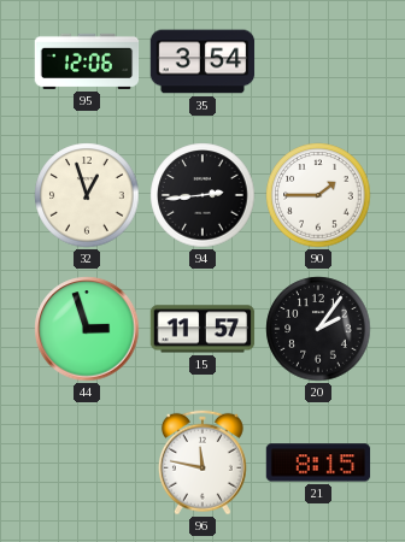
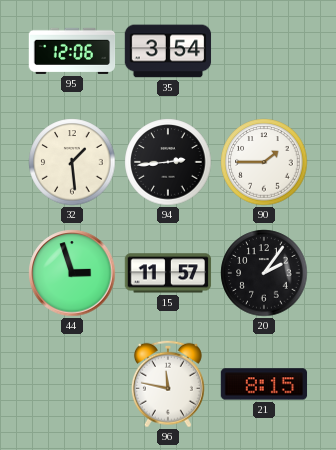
32: 12:57 -> 1:29 (72, 162)
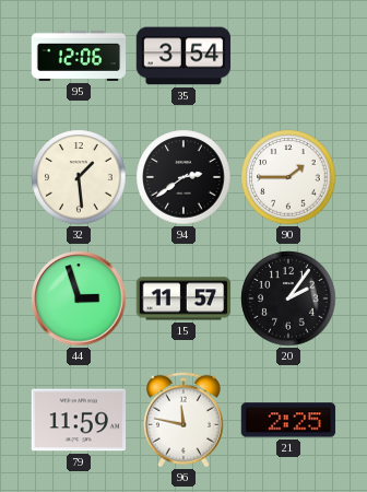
94: 2:44 -> 2:39 (183, 177)
79: none -> 11:59 (79, 420)
21: 8:15 -> 2:25 (288, 420)
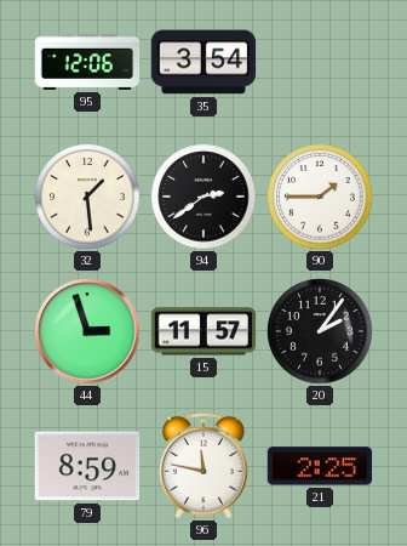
79: 11:59 -> 8:59 (87, 466)
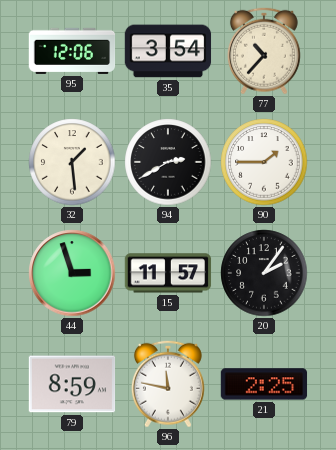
77: none -> 10:37 (264, 51)
94: 2:39 -> 2:40 (168, 162)
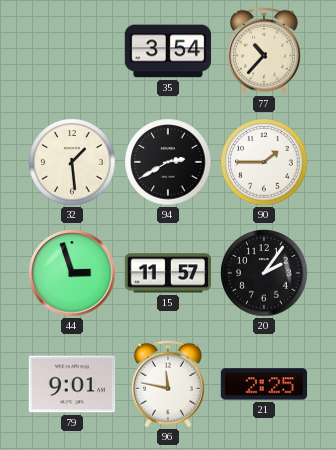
95: 12:06 -> none (72, 51)
79: 8:59 -> 9:01 (72, 384)
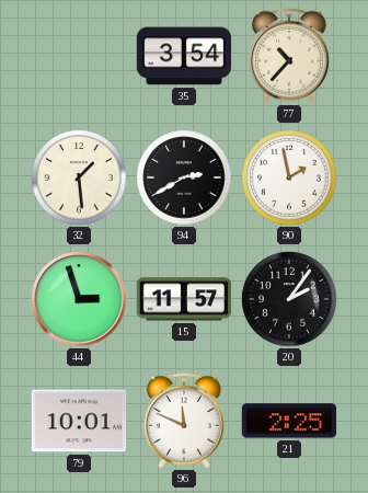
90: 1:45 -> 1:58 (289, 177)
79: 9:01 -> 10:01 (79, 421)
96: 11:47 -> 11:49 (184, 421)
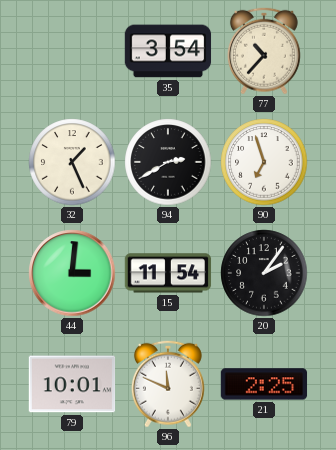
32: 1:29 -> 1:26 (72, 162)
90: 1:58 -> 6:57 (264, 162)
44: 2:57 -> 3:01 (72, 273)
15: 11:57 -> 11:54 (168, 273)
